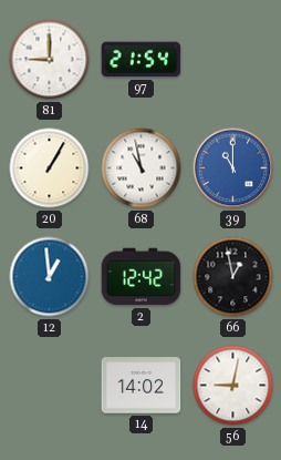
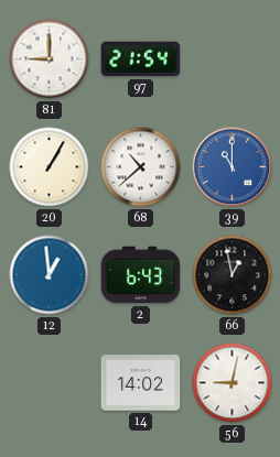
68: 10:58 -> 10:38 (141, 167)
2: 12:42 -> 6:43 (141, 275)
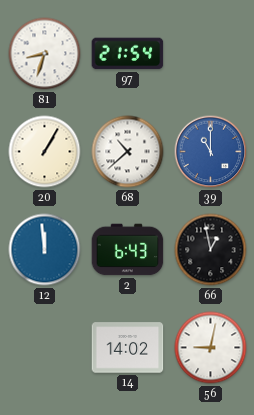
81: 9:00 -> 8:33 (45, 54)
12: 12:59 -> 11:59 (45, 250)
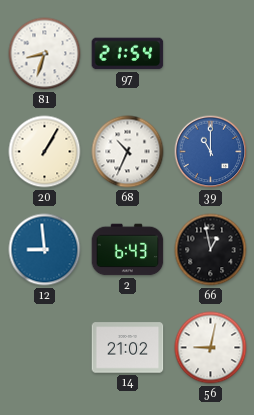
68: 10:38 -> 10:34 (128, 152)
12: 11:59 -> 8:59 (45, 250)
14: 14:02 -> 21:02 (128, 348)
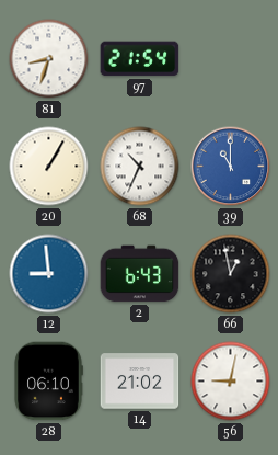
28: none -> 06:10 (48, 382)
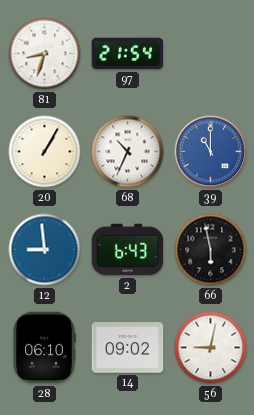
66: 12:58 -> 5:58 (211, 250)
14: 21:02 -> 09:02 (128, 348)
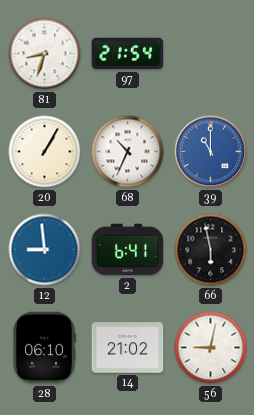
2: 6:43 -> 6:41 (128, 250)
14: 09:02 -> 21:02 (128, 348)
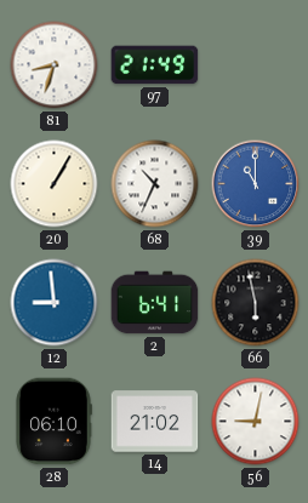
97: 21:54 -> 21:49 (155, 65)
